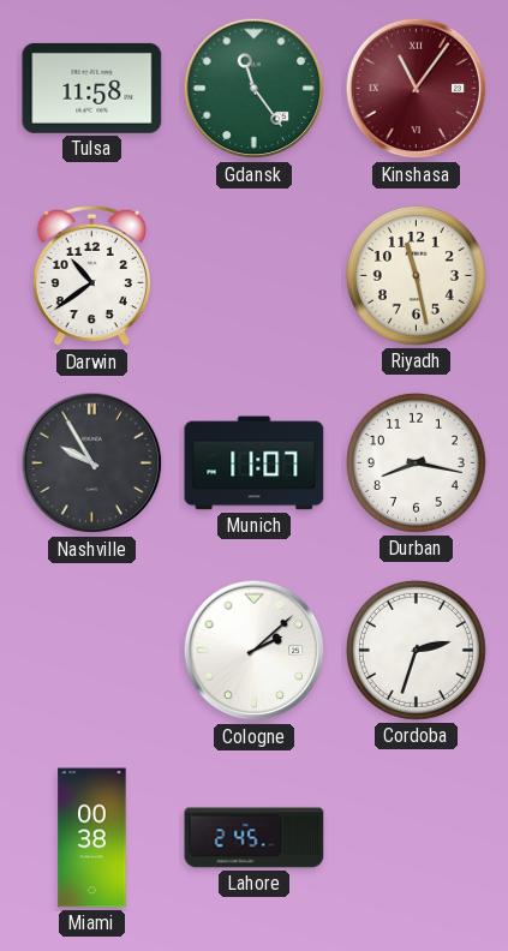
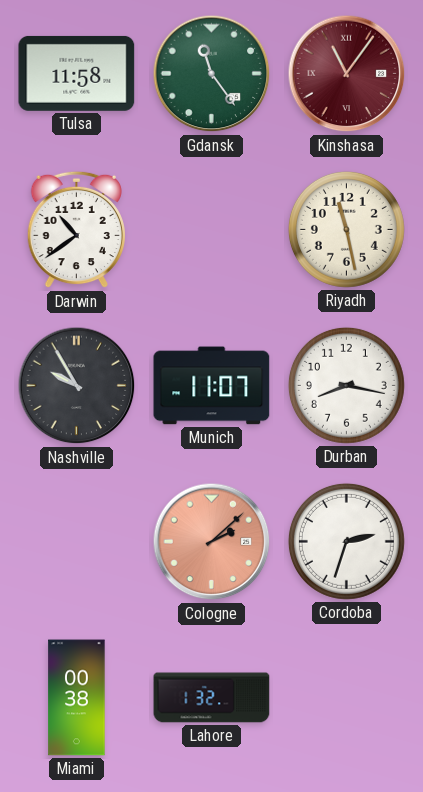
Cologne dial: white -> salmon (212, 542)
Lahore: 2:45 -> 1:32 (212, 698)
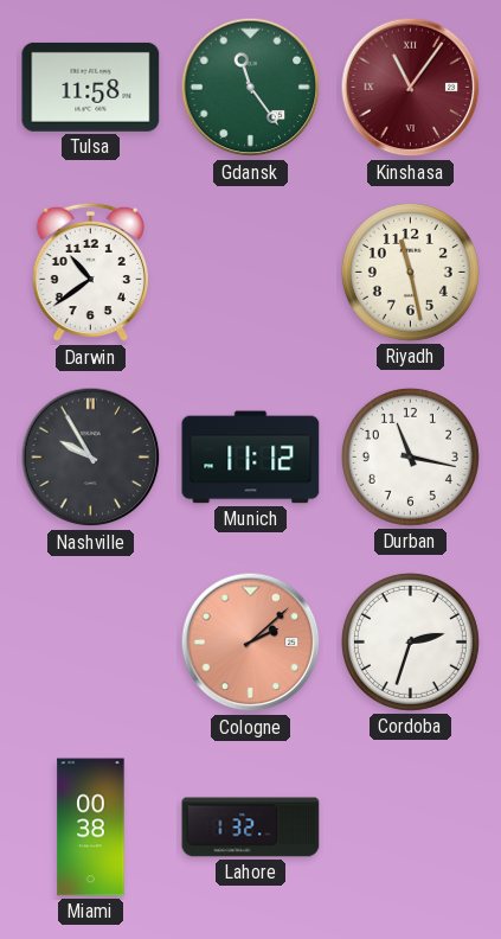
Munich: 11:07 -> 11:12 (251, 458)
Durban: 8:17 -> 11:17 (410, 456)
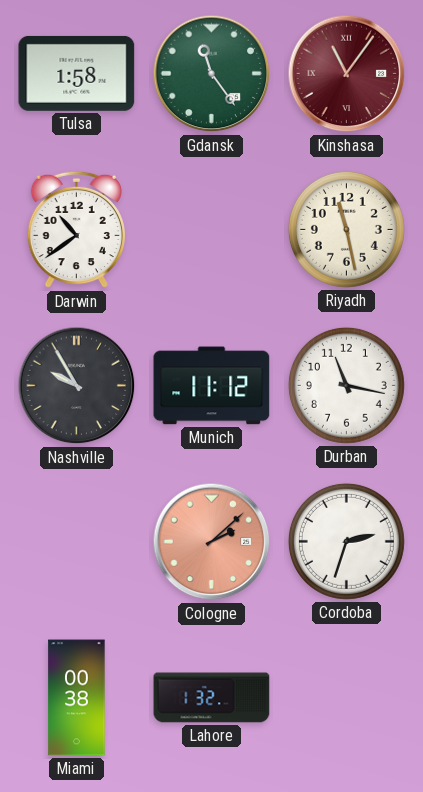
Tulsa: 11:58 -> 1:58 (77, 73)
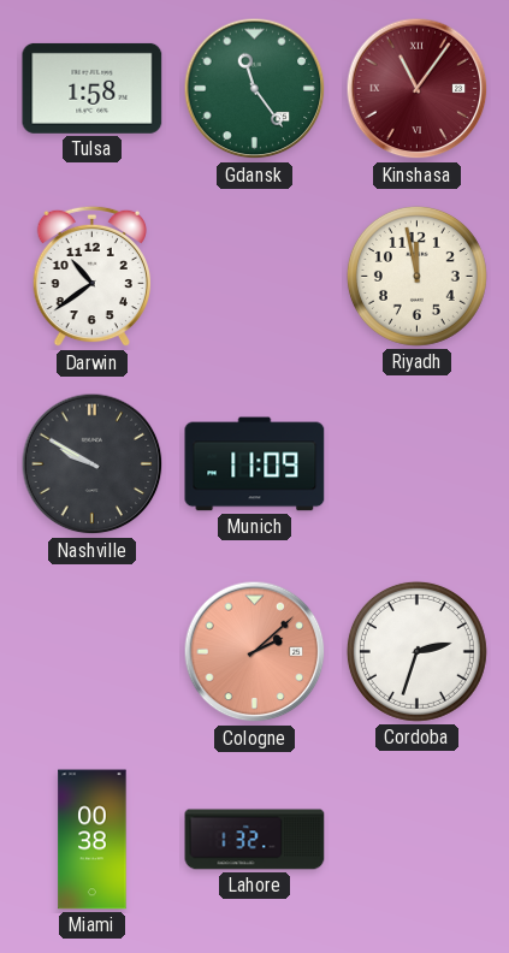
Riyadh: 11:28 -> 11:58 (416, 276)
Nashville: 9:55 -> 9:50 (93, 464)
Munich: 11:12 -> 11:09 (255, 464)
Durban: 11:17 -> none (346, 385)
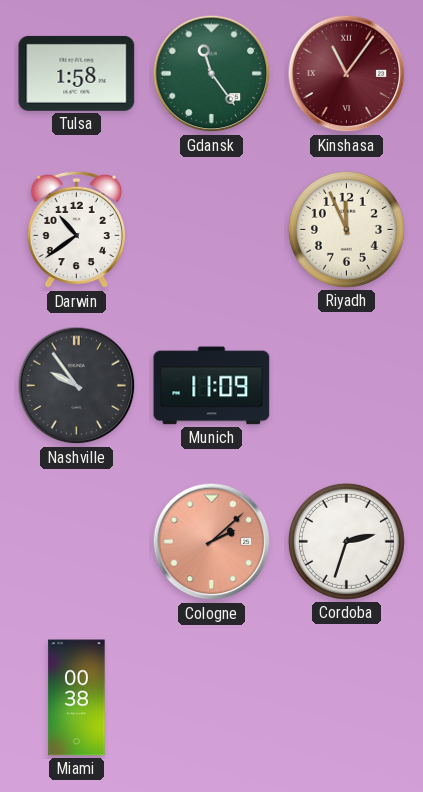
Riyadh: 11:58 -> 11:56 (346, 229)
Nashville: 9:50 -> 9:54 (77, 386)
Lahore: 1:32 -> none (255, 840)
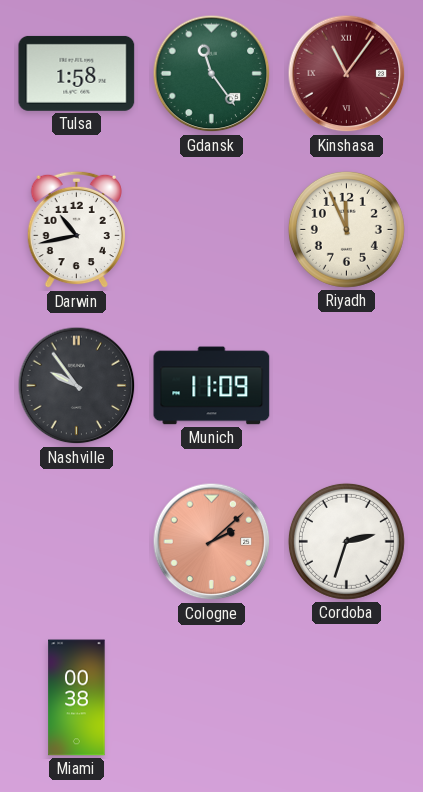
Darwin: 10:39 -> 10:43 (76, 230)
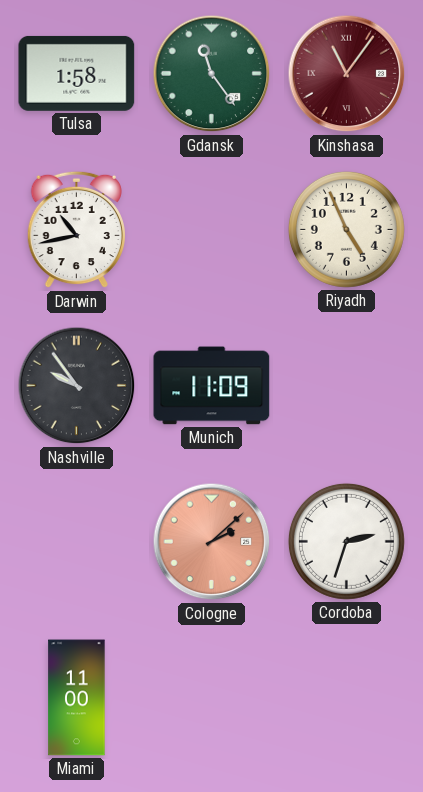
Riyadh: 11:56 -> 4:56 (346, 229)
Miami: 00:38 -> 11:00 (77, 698)
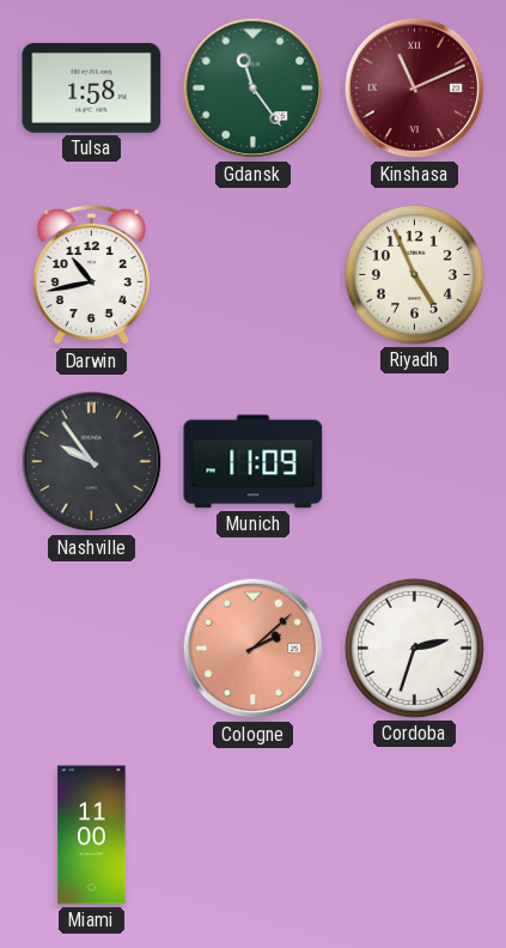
Kinshasa: 11:06 -> 11:11 (415, 89)
